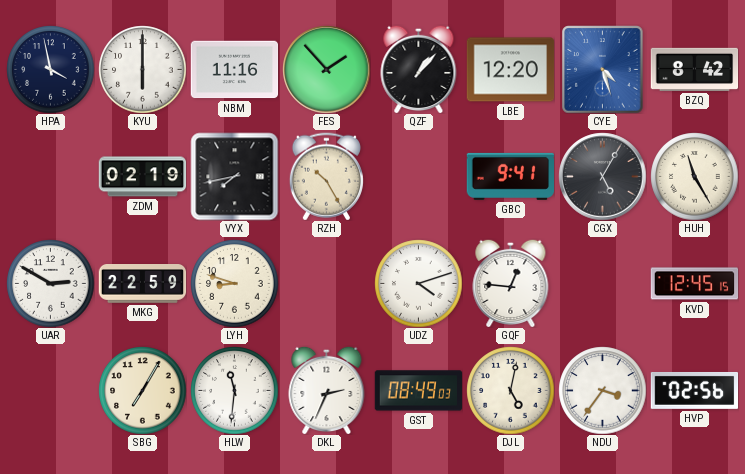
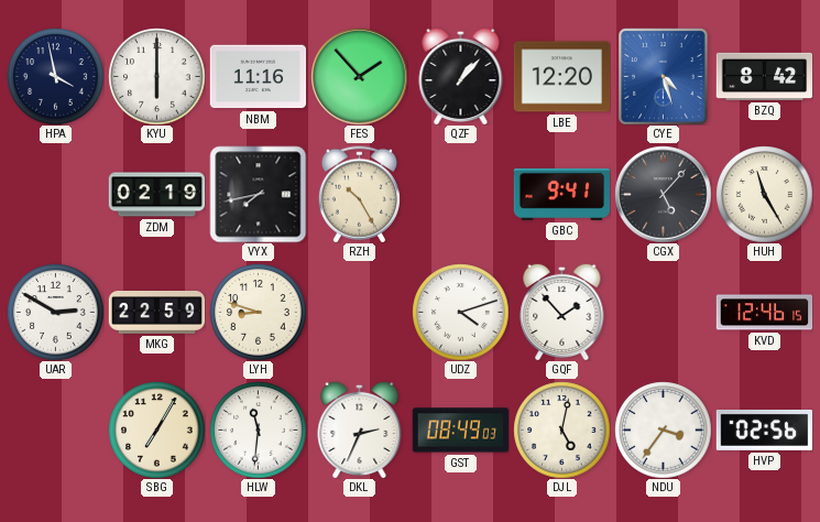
CGX: 5:05 -> 5:07 (663, 194)
GQF: 12:46 -> 1:53 (562, 312)
KVD: 12:45 -> 12:46 (764, 313)
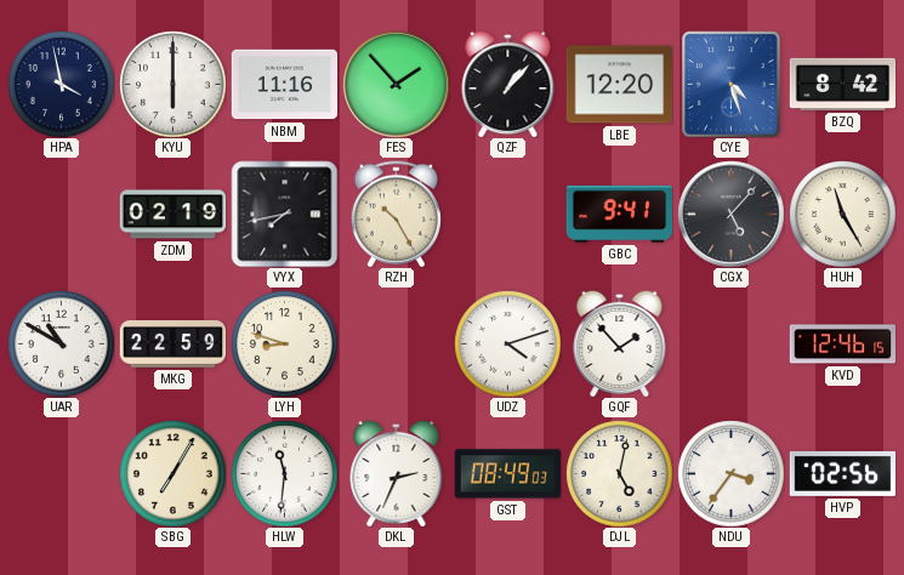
UAR: 2:50 -> 10:50 (61, 343)
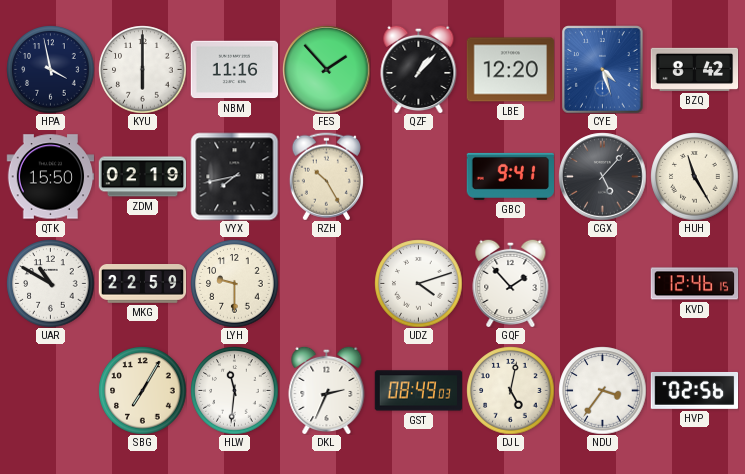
QTK: none -> 15:50 (50, 177)
LYH: 8:48 -> 9:30 (234, 283)
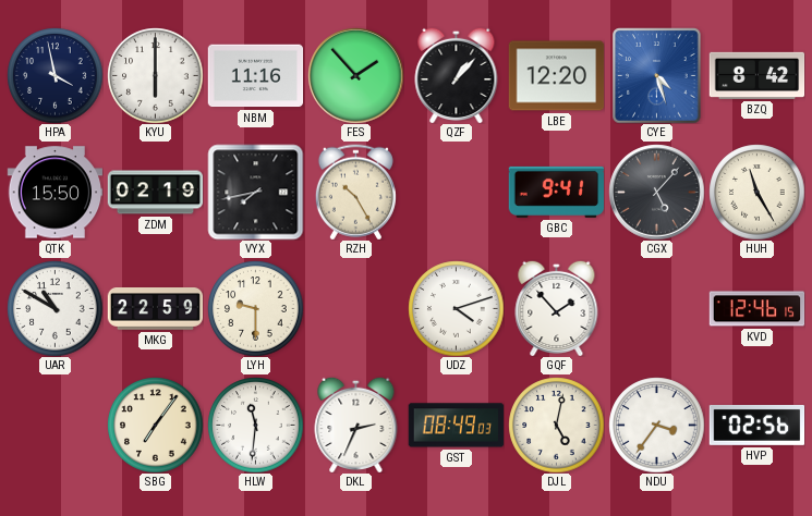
SBG: 7:05 -> 7:06 (155, 425)
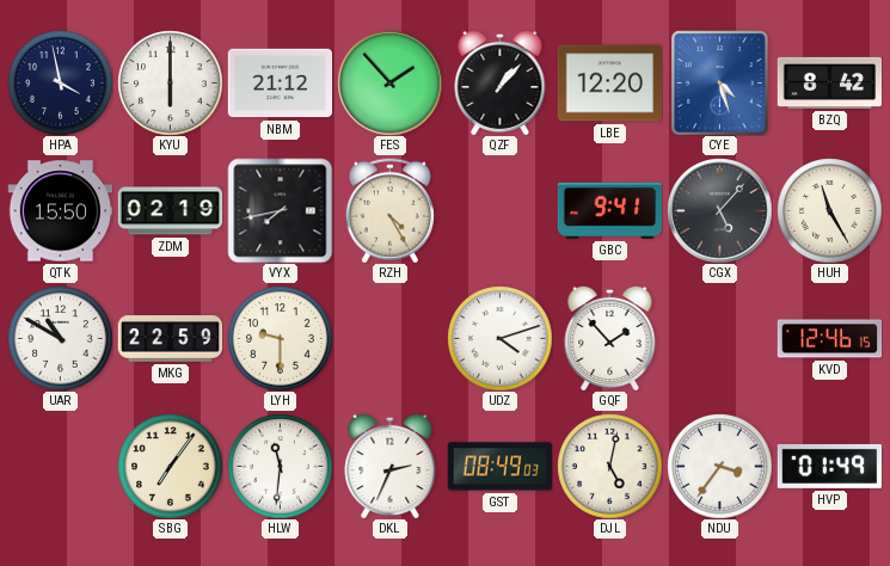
NBM: 11:16 -> 21:12 (280, 84)
RZH: 10:25 -> 4:25 (389, 210)
HVP: 02:56 -> 01:49 (829, 466)
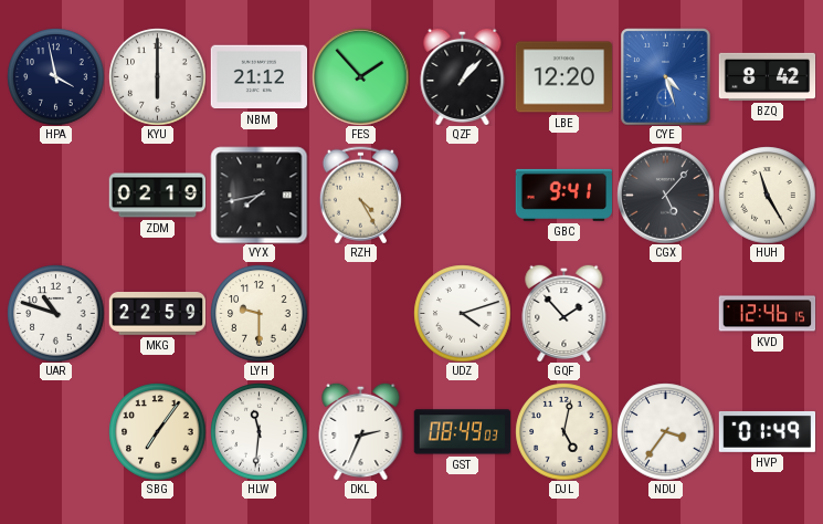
QTK: 15:50 -> none (60, 211)
UAR: 10:50 -> 10:48 (55, 313)
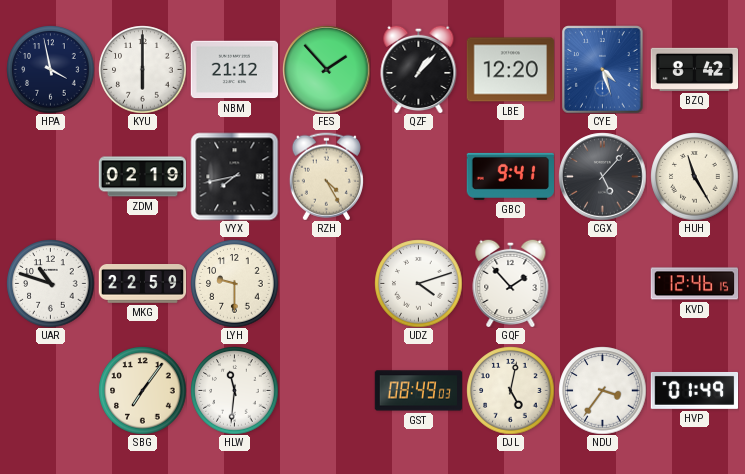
DKL: 2:34 -> none (361, 431)
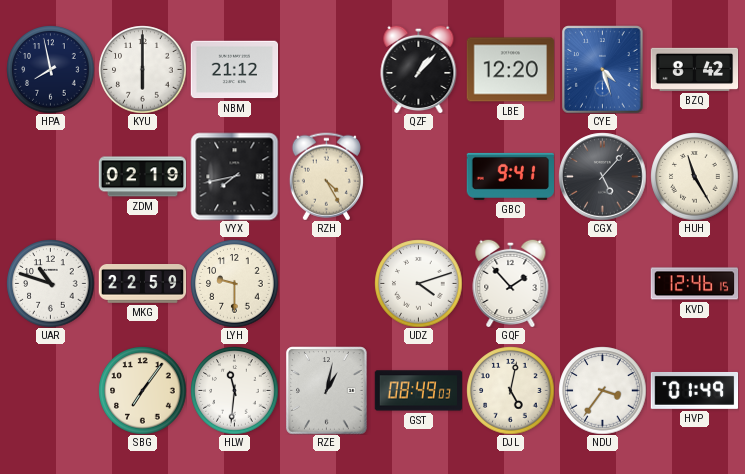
HPA: 3:58 -> 7:58 (50, 69)
FES: 1:53 -> none (326, 69)
RZE: none -> 1:02 (327, 390)
